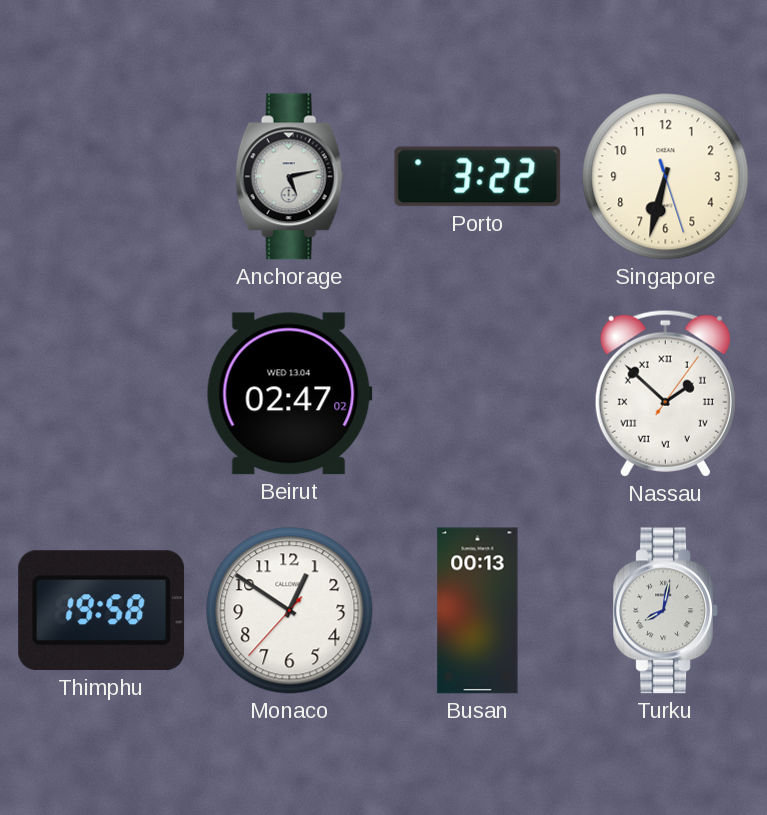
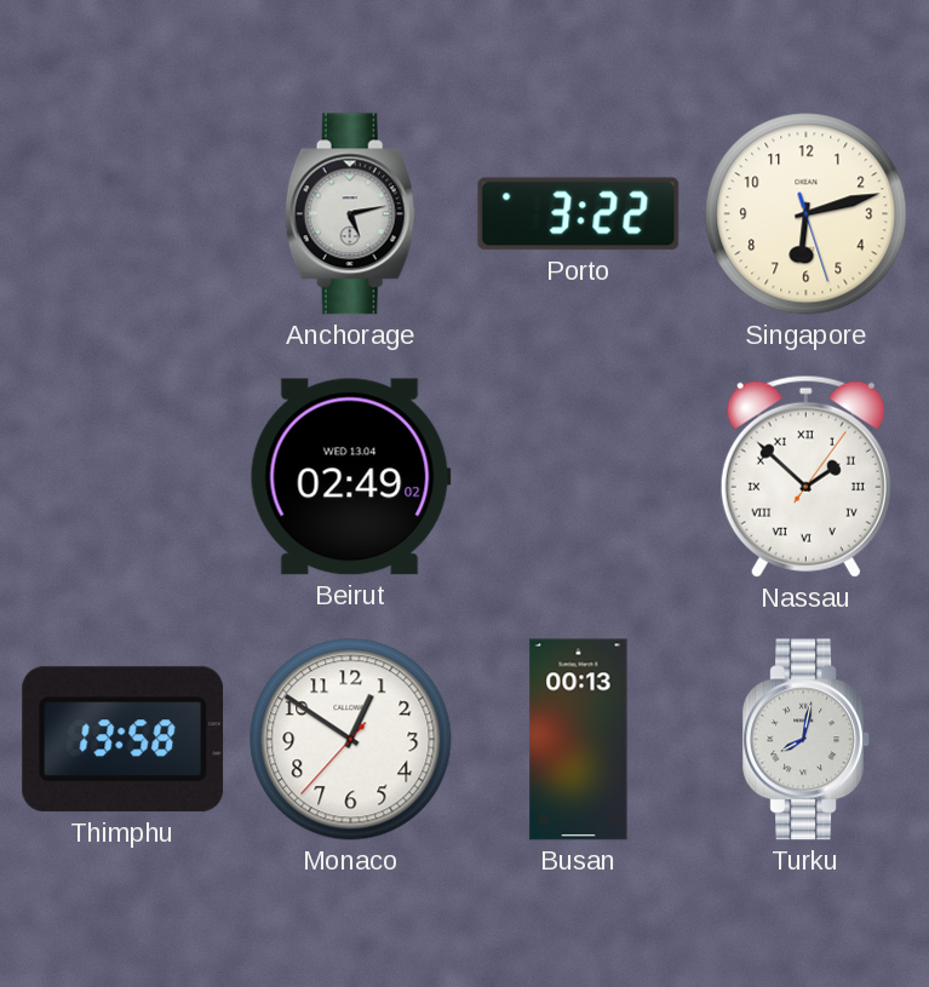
Singapore: 6:32 -> 6:12 (807, 214)
Beirut: 02:47 -> 02:49 (350, 477)
Thimphu: 19:58 -> 13:58 (124, 740)
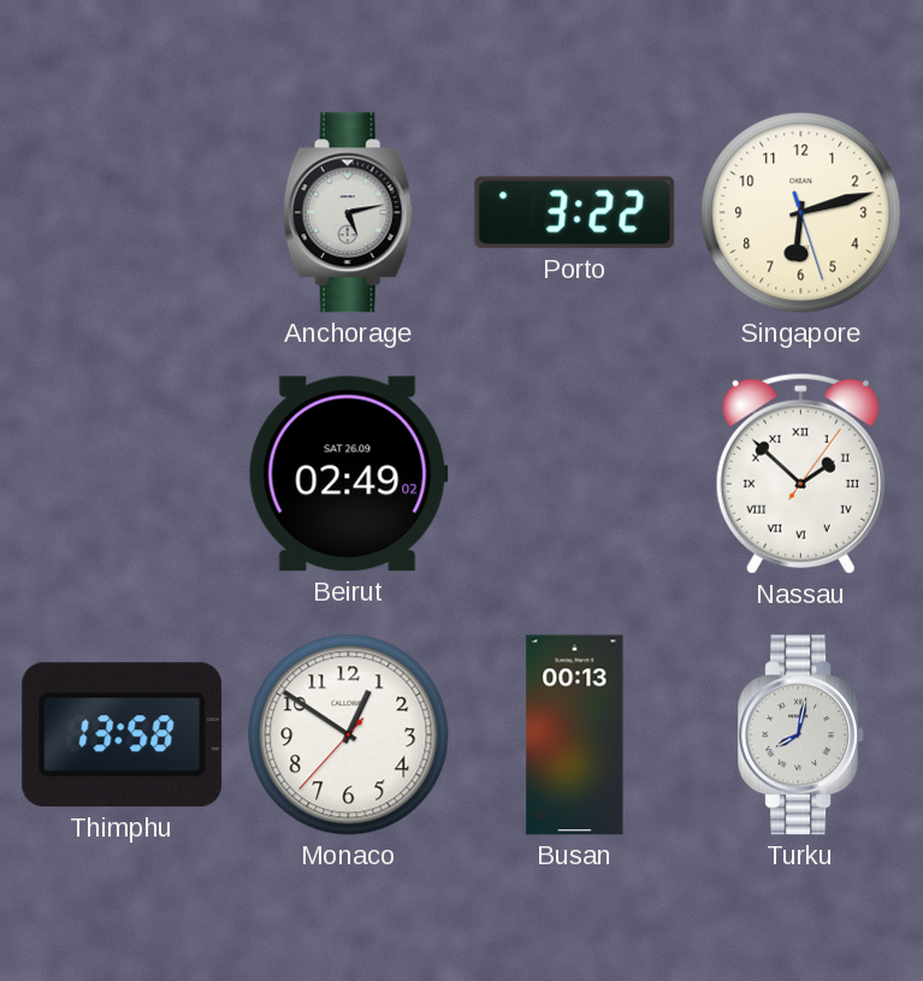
Beirut date: WED 13.04 -> SAT 26.09 (348, 474)
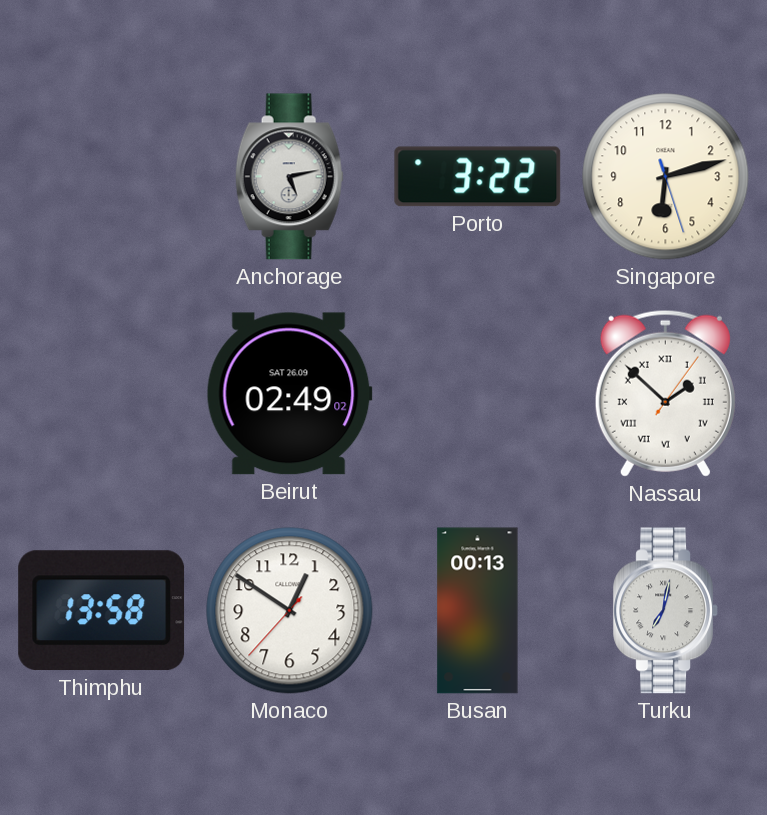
Turku: 8:02 -> 7:02 (665, 611)
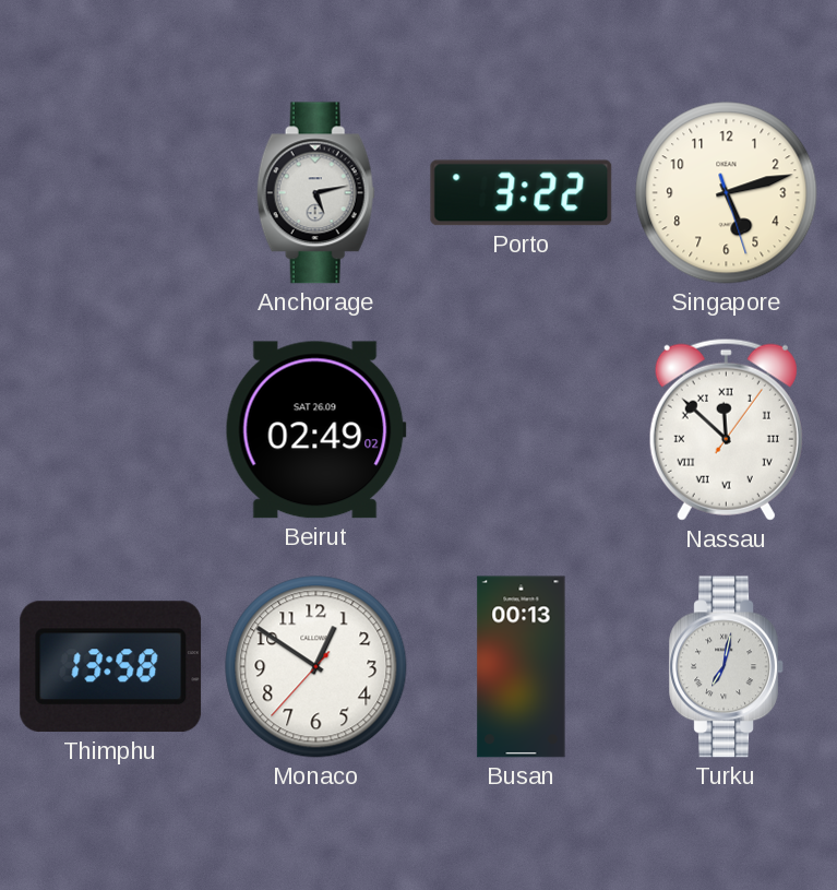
Singapore: 6:12 -> 5:12 (727, 193)
Nassau: 1:52 -> 11:52 (726, 429)
